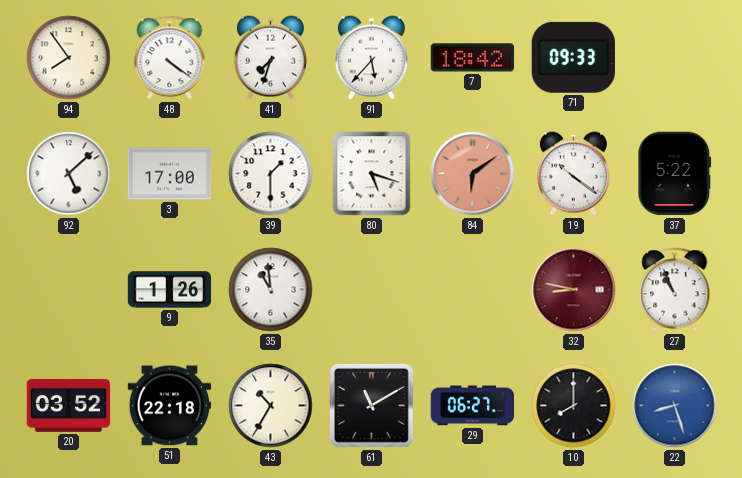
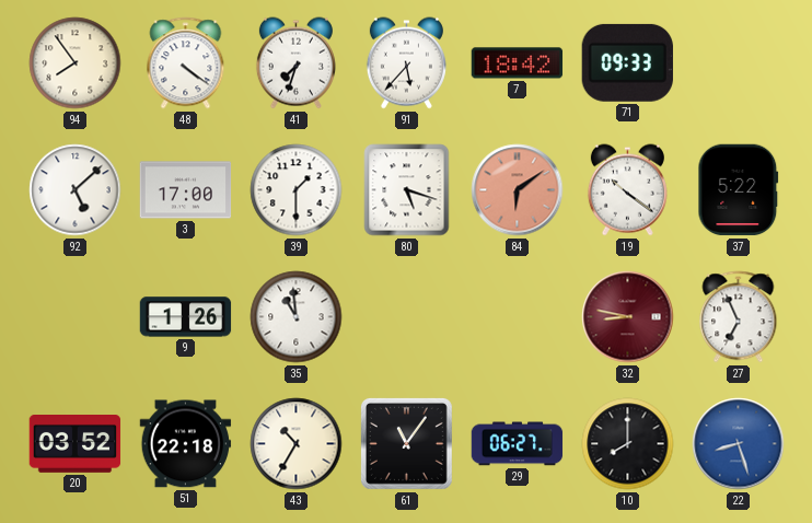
27: 10:56 -> 6:56 (739, 317)
61: 11:10 -> 11:06 (406, 443)
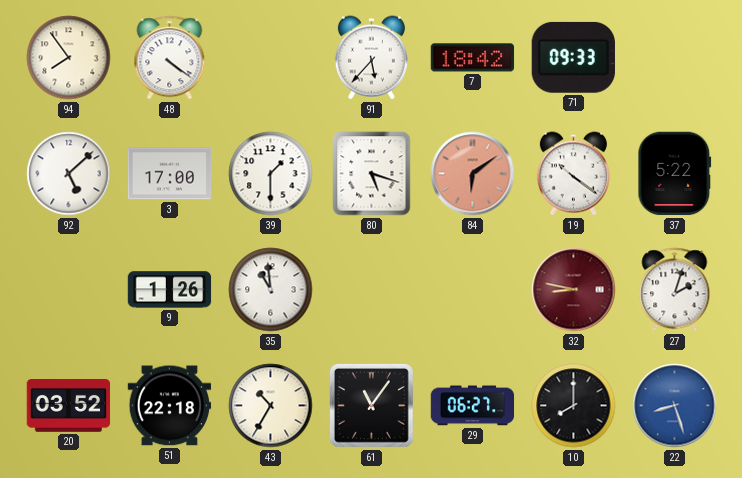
41: 7:33 -> none (295, 63)
27: 6:56 -> 2:03 (675, 290)
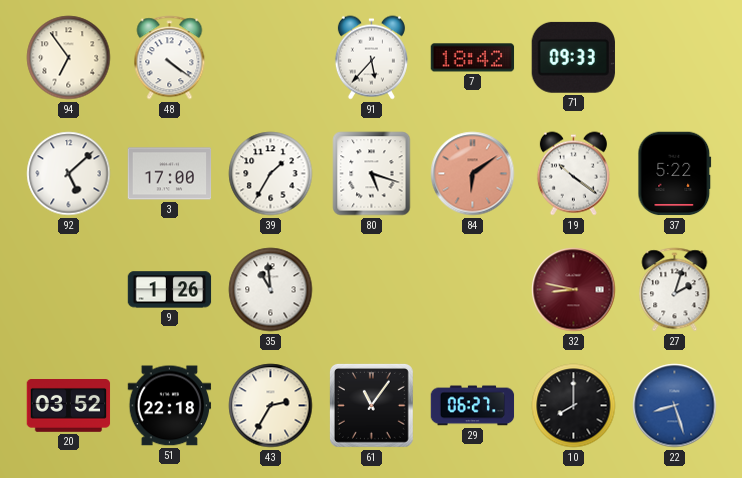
94: 7:54 -> 6:54 (69, 58)
39: 1:30 -> 1:35 (271, 174)
43: 10:35 -> 2:35 (271, 406)
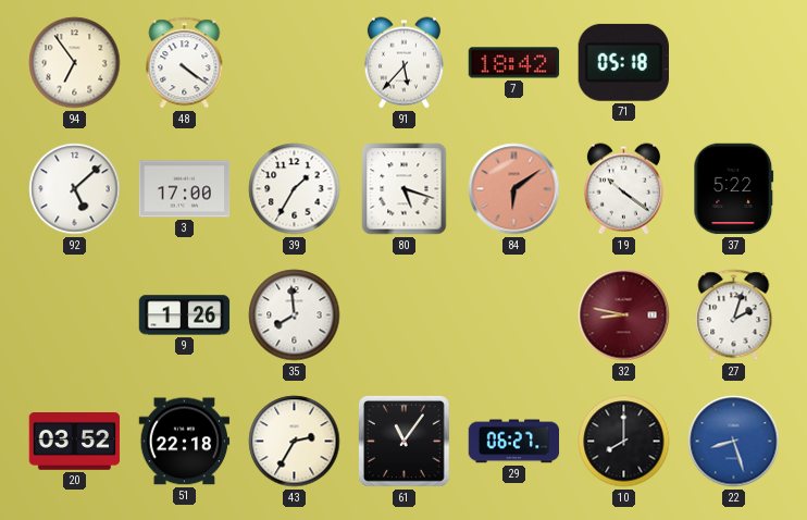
71: 09:33 -> 05:18 (623, 62)
35: 10:59 -> 7:59 (295, 315)
